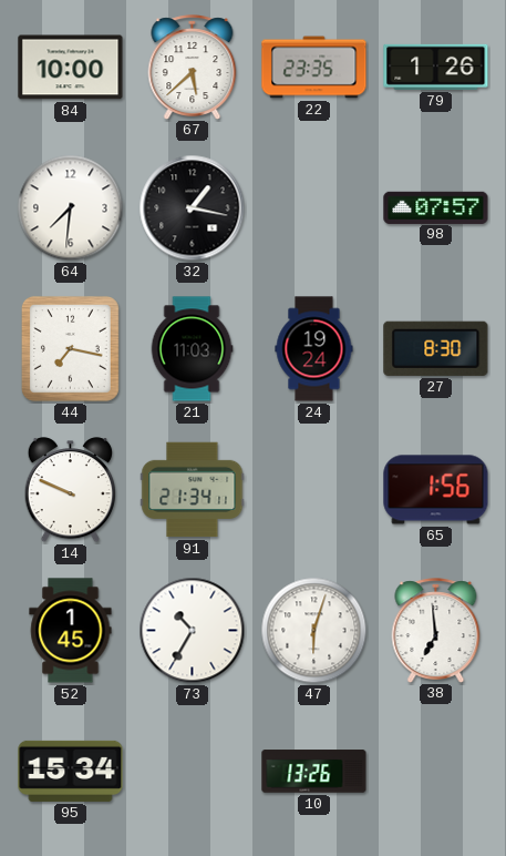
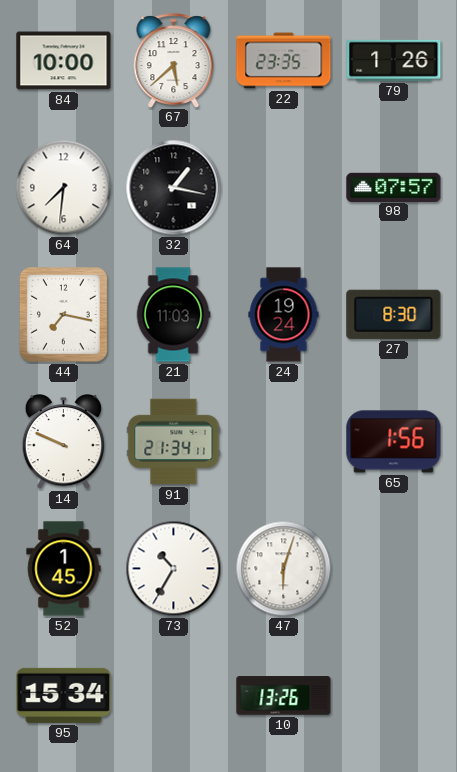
38: 6:59 -> none (436, 630)
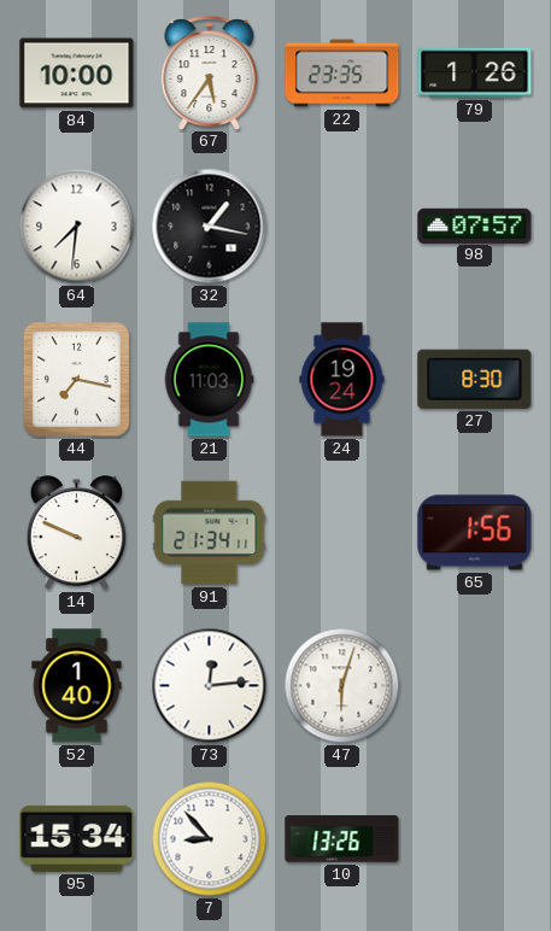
67: 5:38 -> 5:36 (210, 72)
52: 1:45 -> 1:40 (77, 686)
73: 10:35 -> 12:14 (210, 686)
7: none -> 8:53 (210, 839)
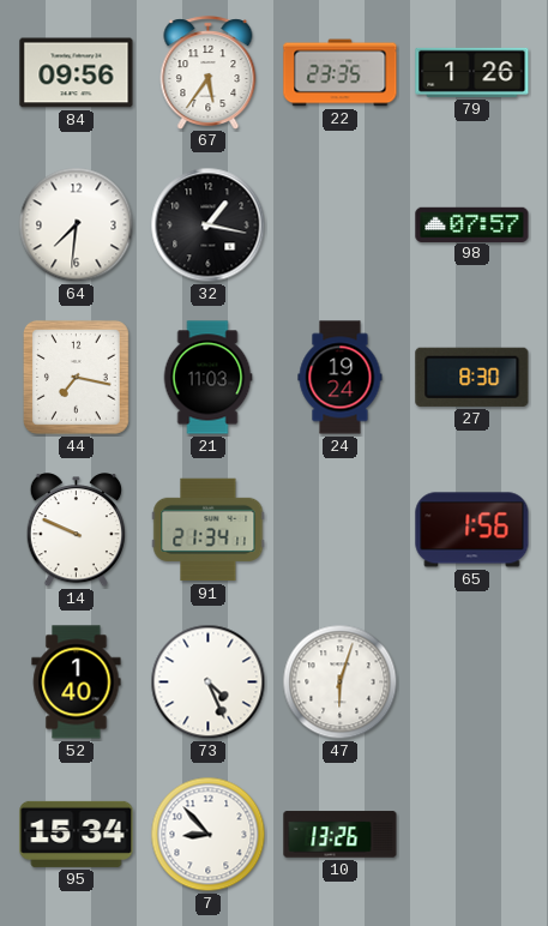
84: 10:00 -> 09:56 (77, 73)
73: 12:14 -> 4:26 (209, 683)
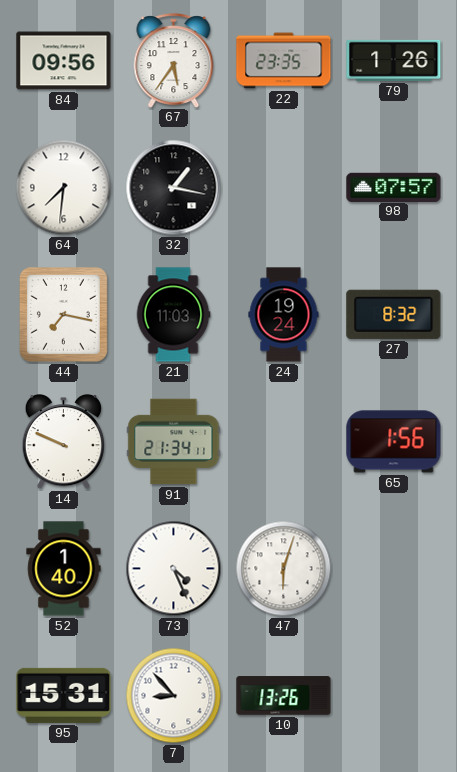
27: 8:30 -> 8:32 (394, 314)
95: 15:34 -> 15:31 (64, 695)
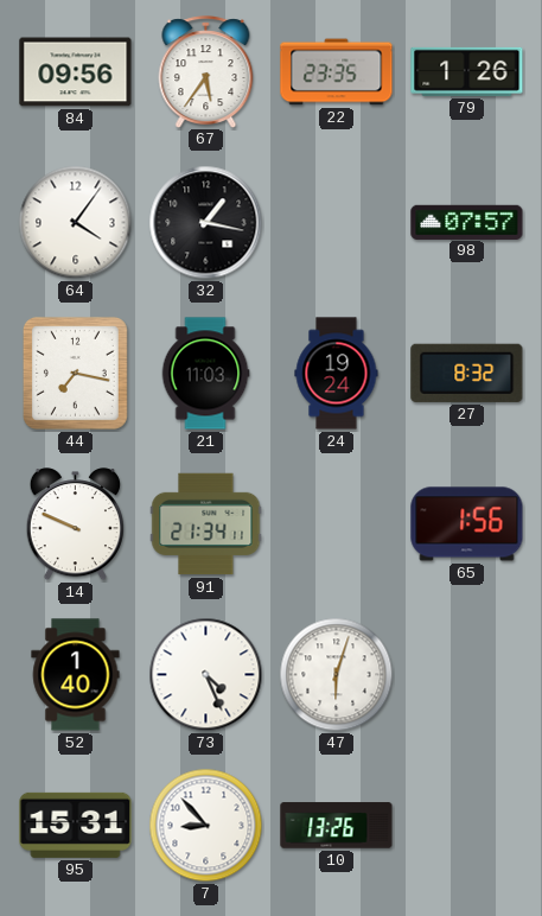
64: 7:31 -> 4:06 (76, 223)
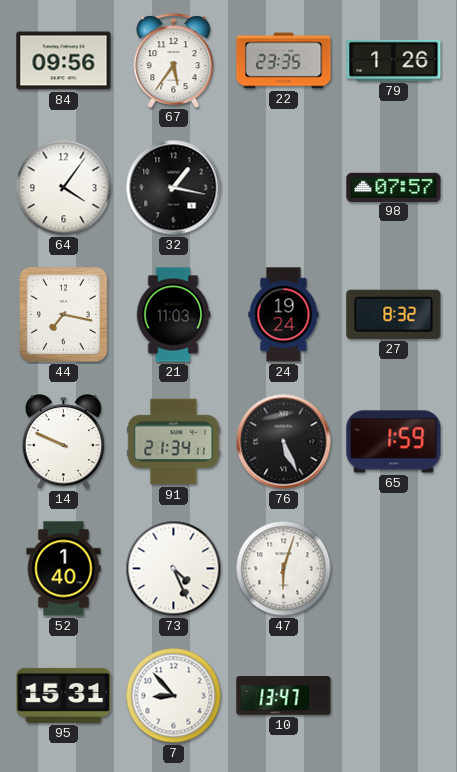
76: none -> 5:26 (284, 442)
65: 1:56 -> 1:59 (394, 442)
10: 13:26 -> 13:47 (284, 696)
